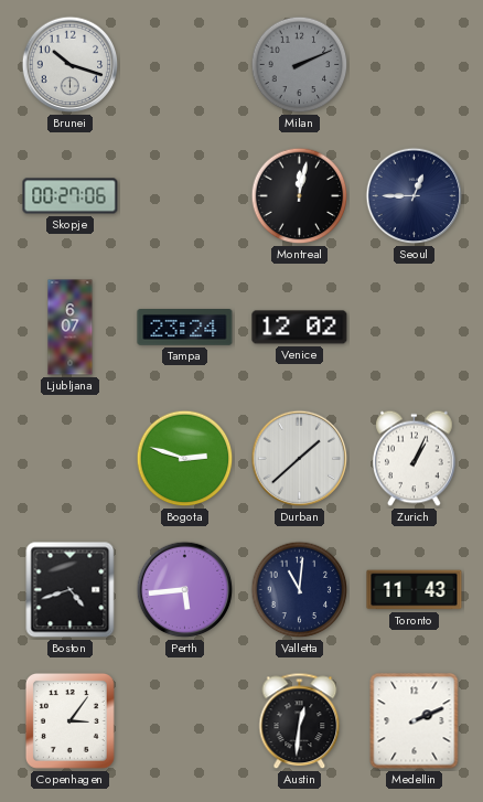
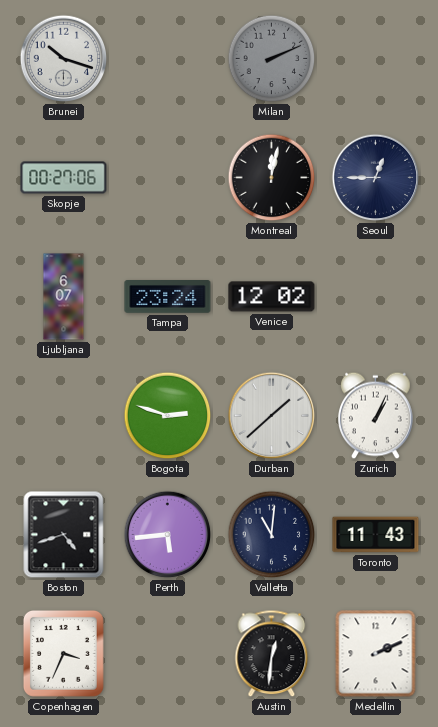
Copenhagen: 3:06 -> 3:34 (63, 653)
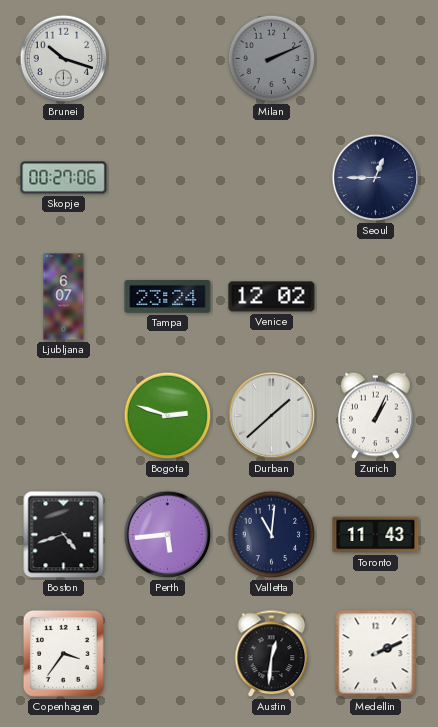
Montreal: 12:02 -> none (272, 178)
Copenhagen: 3:34 -> 3:36 (63, 653)
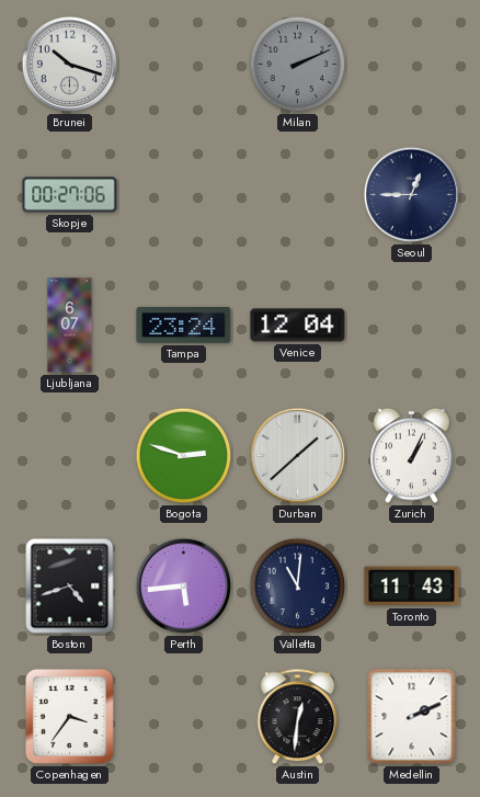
Venice: 12:02 -> 12:04 (298, 326)
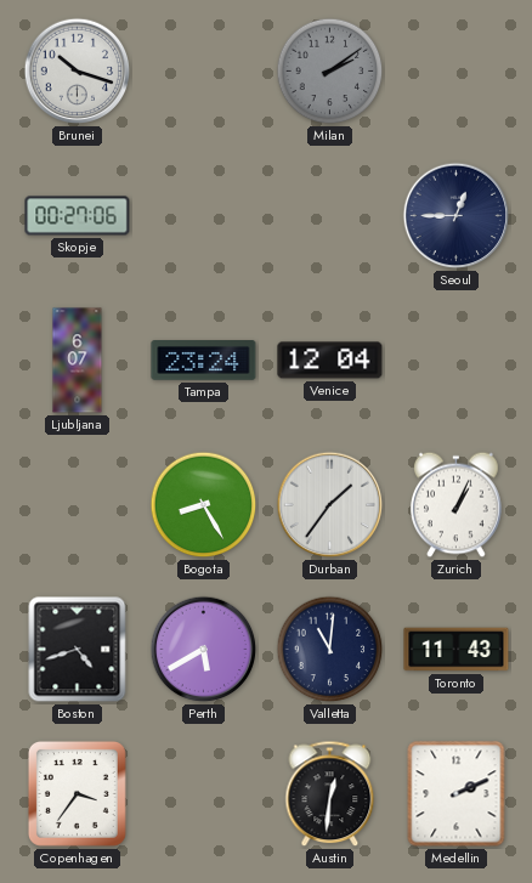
Milan: 2:11 -> 2:09 (330, 72)
Bogota: 2:48 -> 8:25 (204, 505)
Durban: 1:38 -> 1:36 (330, 505)
Perth: 5:44 -> 5:40 (204, 650)
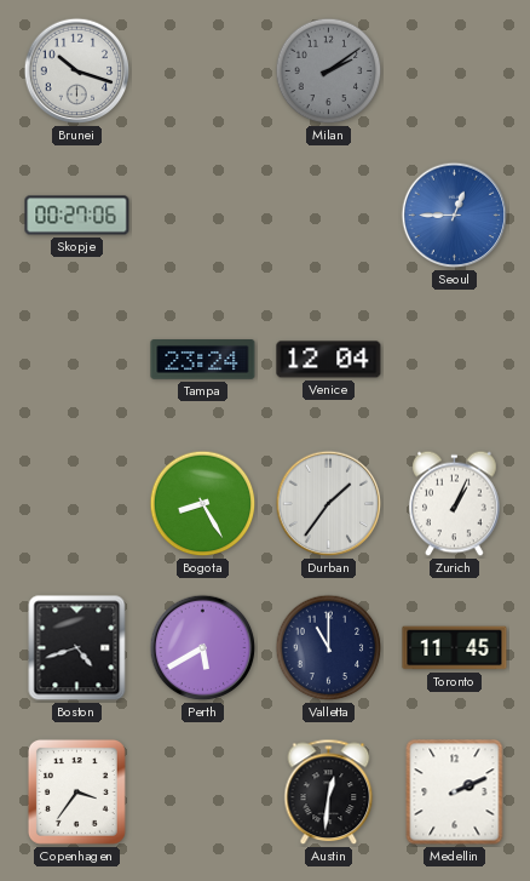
Seoul dial: navy -> blue (455, 216)
Ljubljana: 6:07 -> none (78, 361)
Valletta: 11:01 -> 11:00 (329, 648)
Toronto: 11:43 -> 11:45 (455, 648)
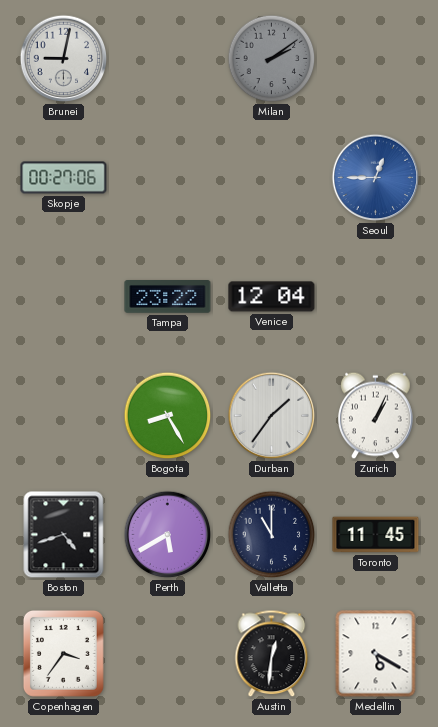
Brunei: 10:18 -> 9:02 (64, 59)
Tampa: 23:24 -> 23:22 (168, 297)
Medellin: 2:11 -> 5:20 (376, 654)
